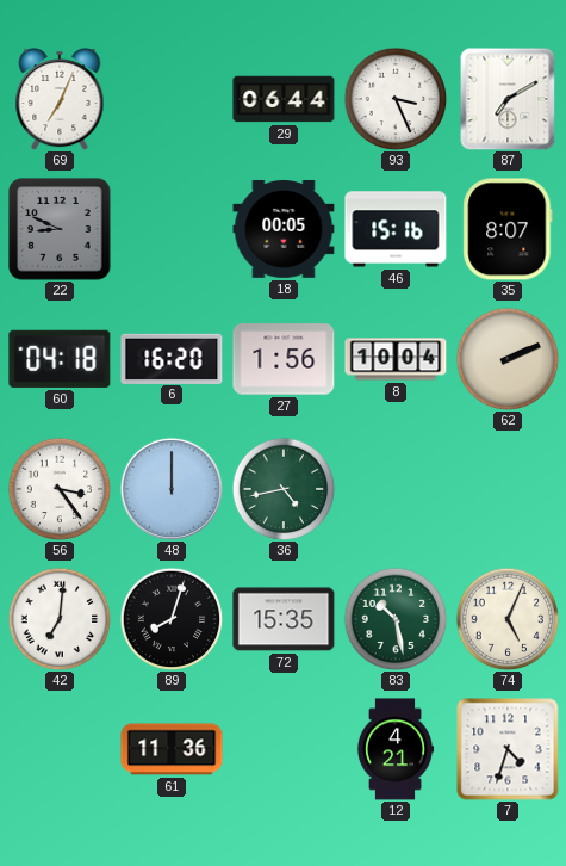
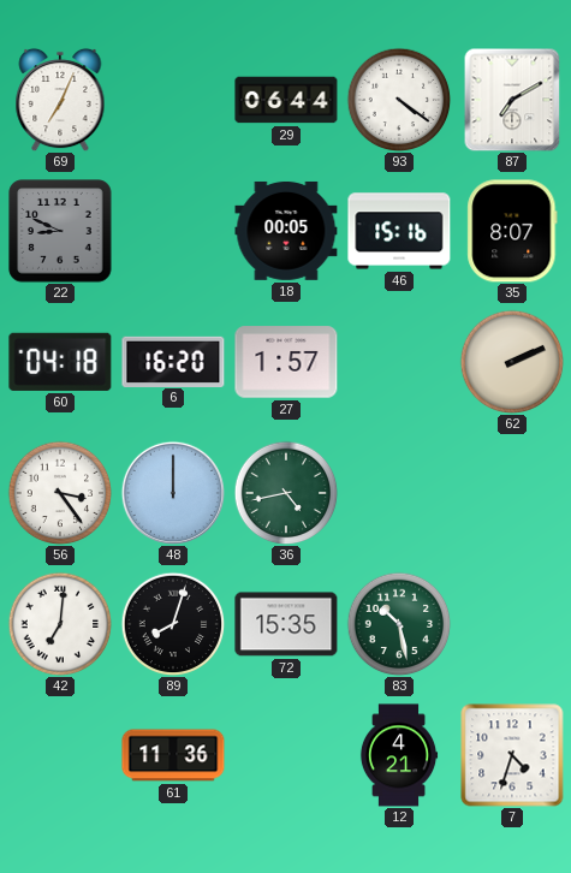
93: 3:26 -> 4:21 (399, 100)
27: 1:56 -> 1:57 (286, 362)
8: 10:04 -> none (396, 359)
74: 5:04 -> none (508, 619)
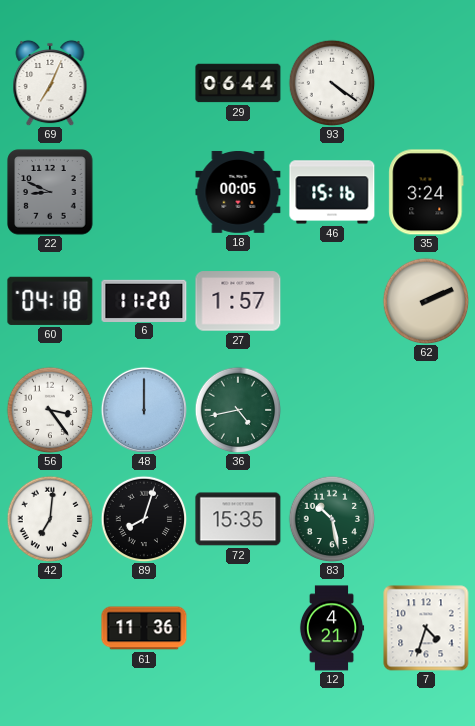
87: 7:10 -> none (512, 100)
35: 8:07 -> 3:24 (426, 192)
6: 16:20 -> 11:20 (144, 300)
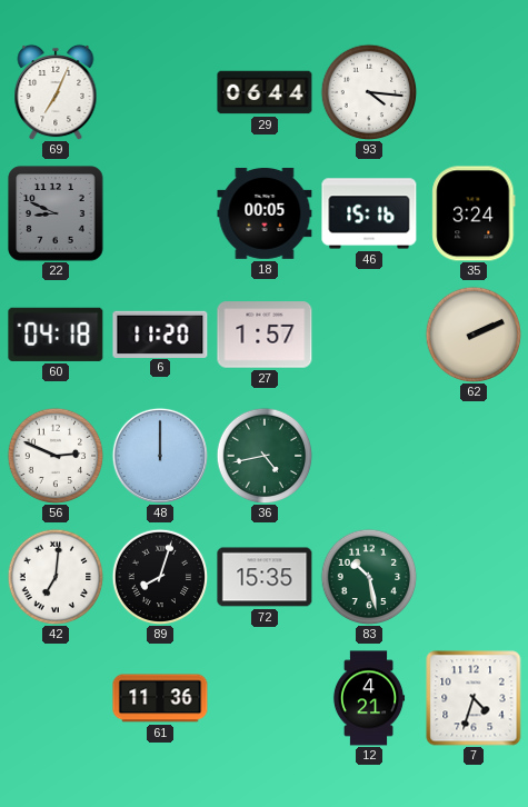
93: 4:21 -> 4:16 (369, 92)
56: 3:24 -> 2:49 (56, 456)
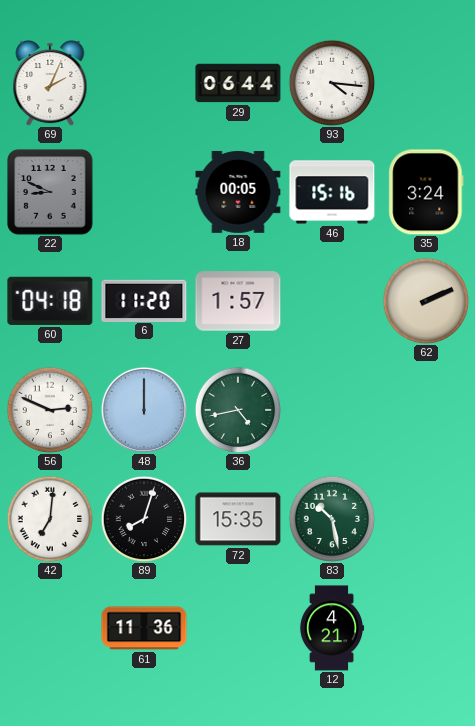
69: 7:04 -> 2:04 (50, 83)
7: 4:33 -> none (474, 698)
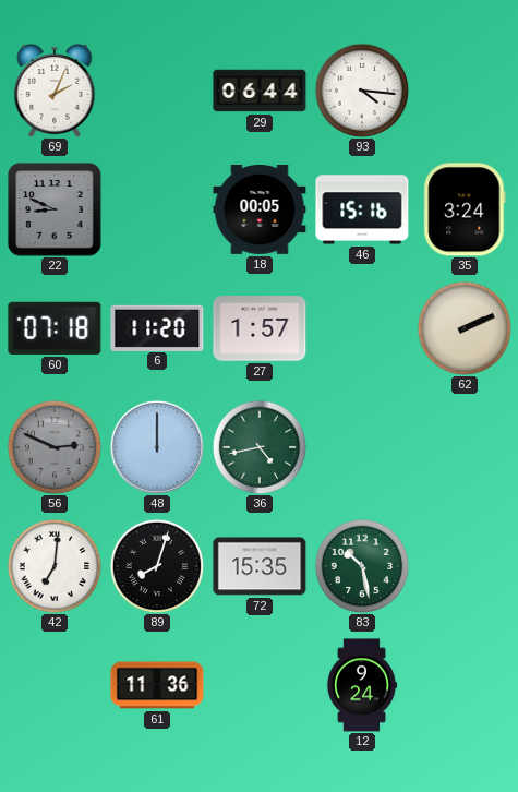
60: 04:18 -> 07:18 (55, 328)
56 dial: white -> grey (55, 447)
12: 4:21 -> 9:24 (362, 685)
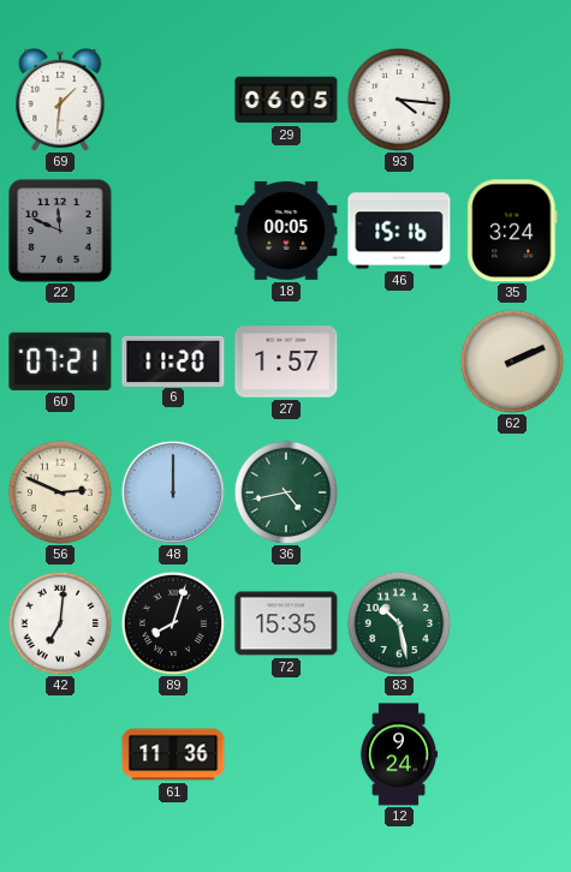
69: 2:04 -> 1:31 (60, 100)
29: 06:44 -> 06:05 (286, 100)
22: 8:49 -> 11:49 (60, 231)
60: 07:18 -> 07:21 (60, 362)
56 dial: grey -> cream (60, 492)
